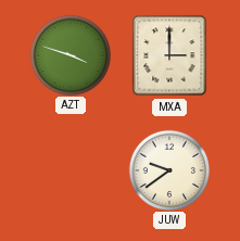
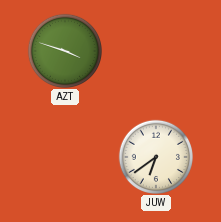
MXA: 3:00 -> none (169, 55)
JUW: 9:39 -> 6:39 (155, 156)
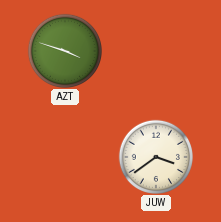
JUW: 6:39 -> 3:39 (155, 156)
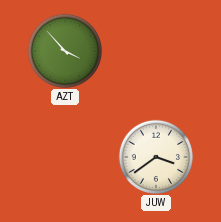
AZT: 3:48 -> 3:53 (64, 50)
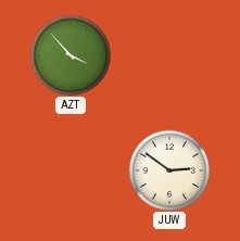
JUW: 3:39 -> 2:51 (168, 169)
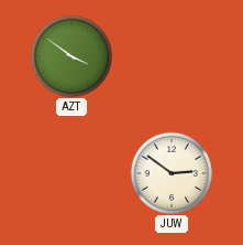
AZT: 3:53 -> 3:51 (70, 55)
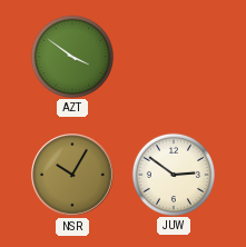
NSR: none -> 10:05 (73, 176)
